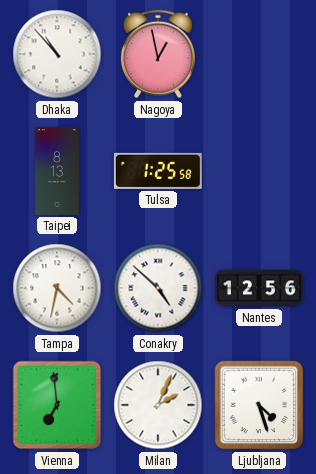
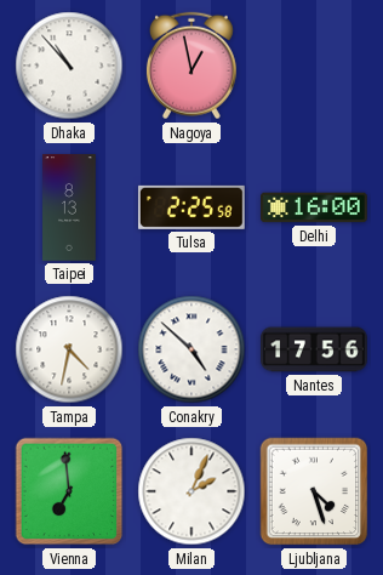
Tulsa: 1:25 -> 2:25 (191, 207)
Delhi: none -> 16:00 (315, 207)
Nantes: 12:56 -> 17:56 (315, 349)
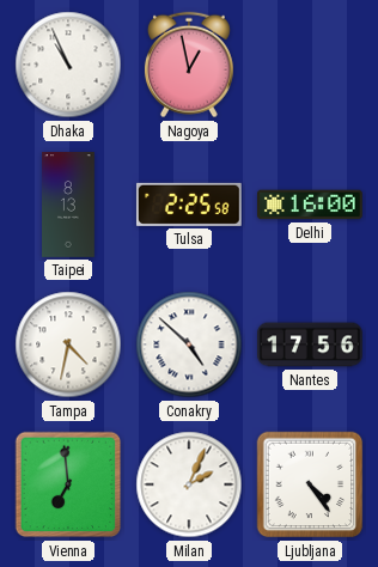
Dhaka: 10:53 -> 10:56 (68, 65)
Ljubljana: 4:27 -> 4:24 (310, 484)
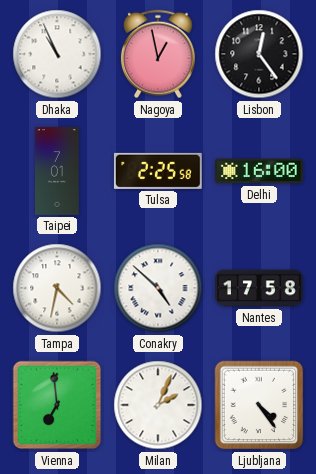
Lisbon: none -> 12:24 (259, 54)
Taipei: 8:13 -> 7:01 (57, 171)
Nantes: 17:56 -> 17:58 (260, 288)
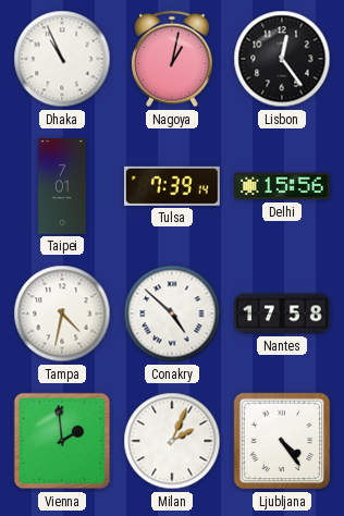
Nagoya: 12:58 -> 1:02 (172, 59)
Tulsa: 2:25 -> 7:39 (172, 186)
Delhi: 16:00 -> 15:56 (283, 186)
Vienna: 6:59 -> 1:59 (62, 441)
